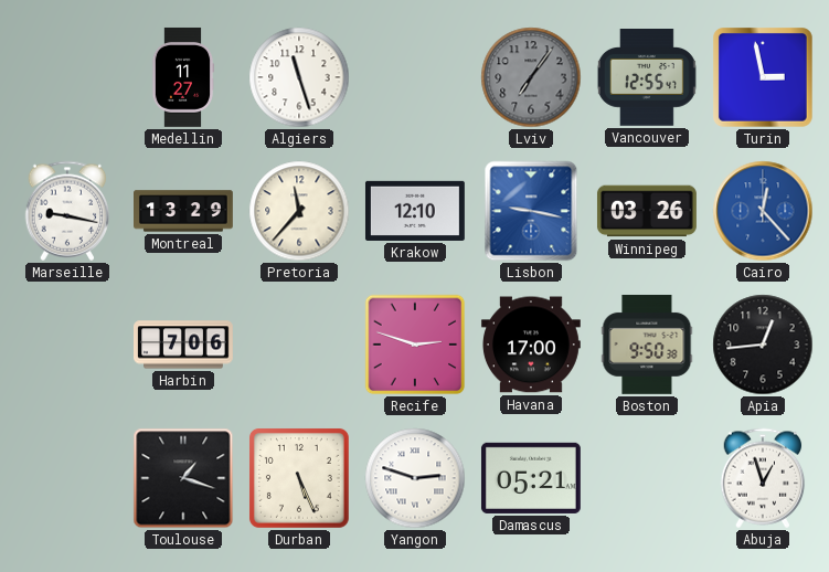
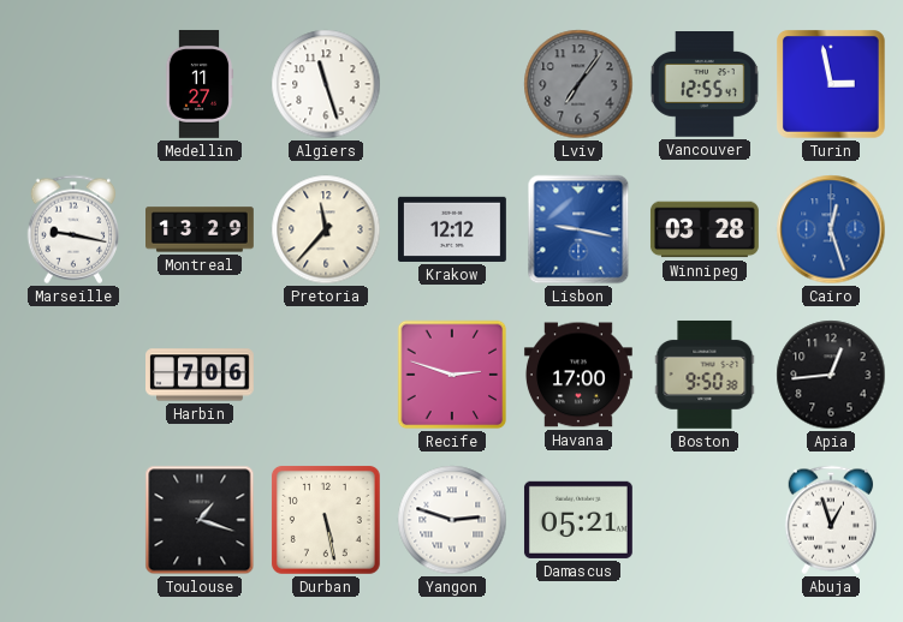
Krakow: 12:10 -> 12:12 (452, 229)
Winnipeg: 03:26 -> 03:28 (705, 229)
Cairo: 12:23 -> 12:27 (831, 229)
Durban: 5:26 -> 5:28 (326, 520)
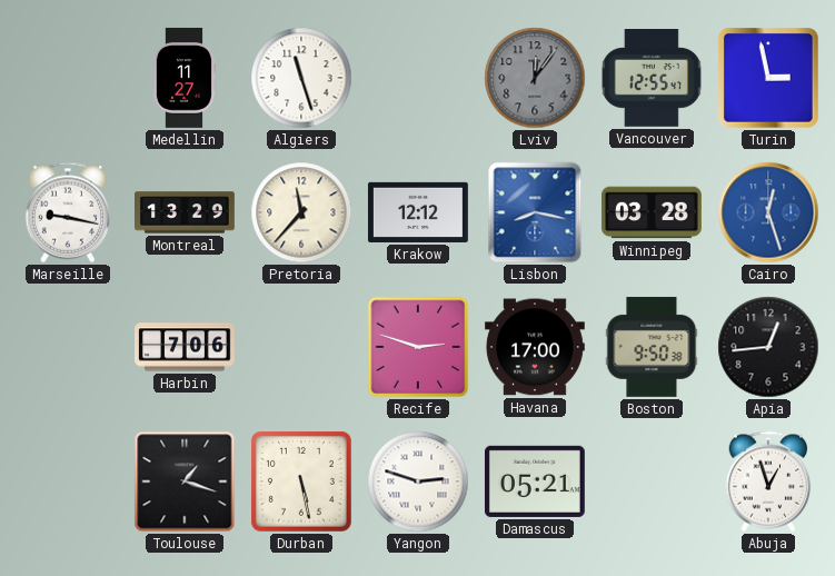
Lviv: 7:06 -> 12:06 (535, 78)
Lisbon: 9:17 -> 8:17 (535, 212)
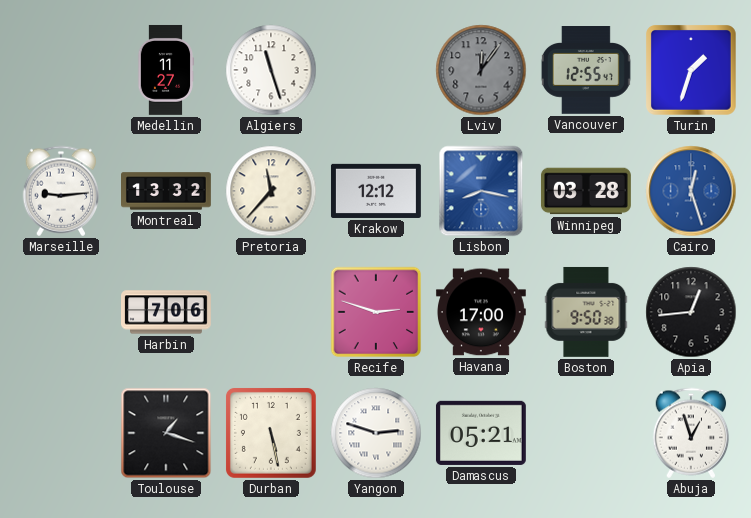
Turin: 2:58 -> 1:33 (692, 71)
Marseille: 9:17 -> 9:14 (61, 191)
Montreal: 13:29 -> 13:32 (167, 191)
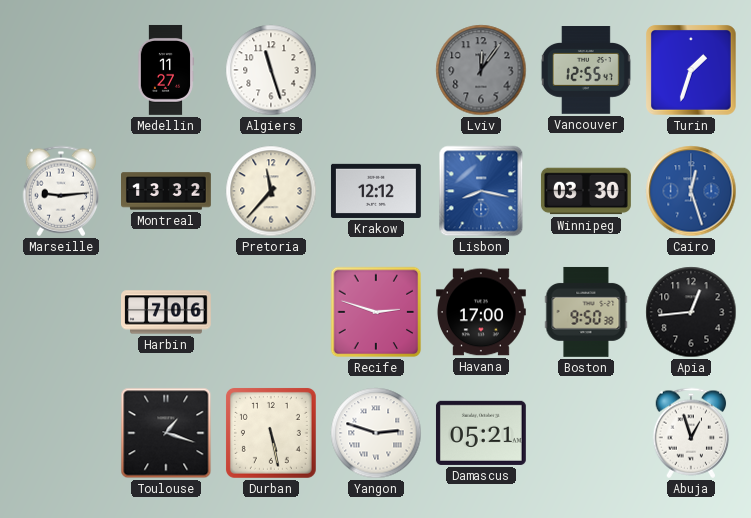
Winnipeg: 03:28 -> 03:30 (586, 191)
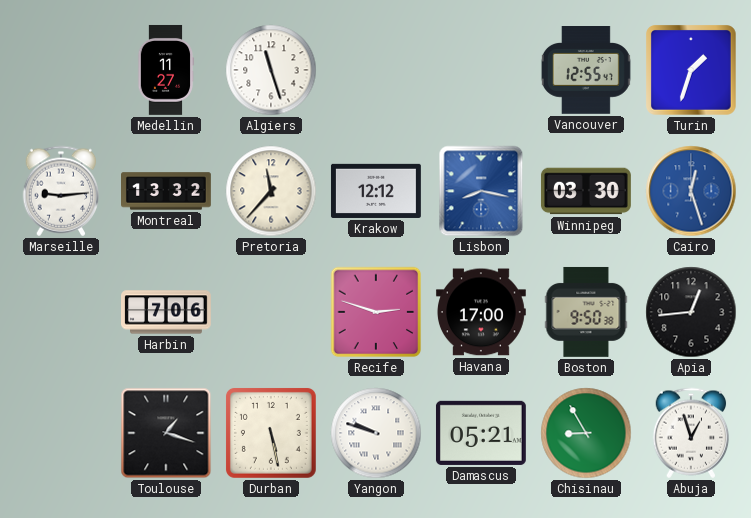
Lviv: 12:06 -> none (481, 70)
Yangon: 2:48 -> 9:48 (376, 433)
Chisinau: none -> 8:55 (586, 433)
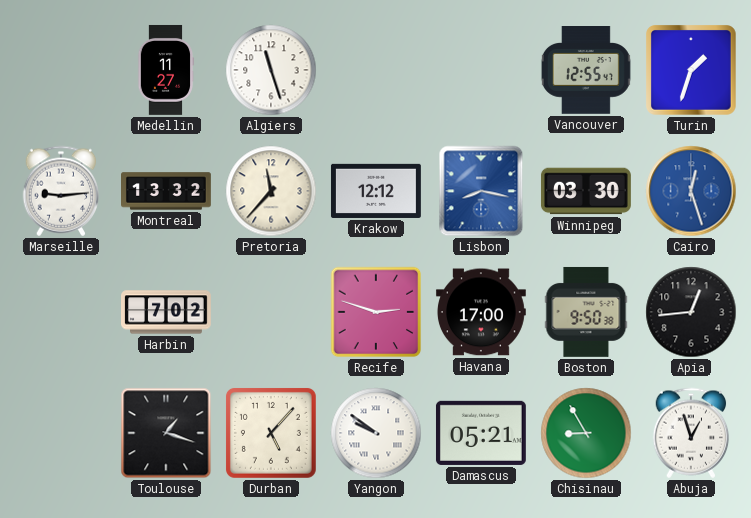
Harbin: 7:06 -> 7:02 (167, 312)
Durban: 5:28 -> 5:07 (271, 433)
Yangon: 9:48 -> 9:51 (376, 433)
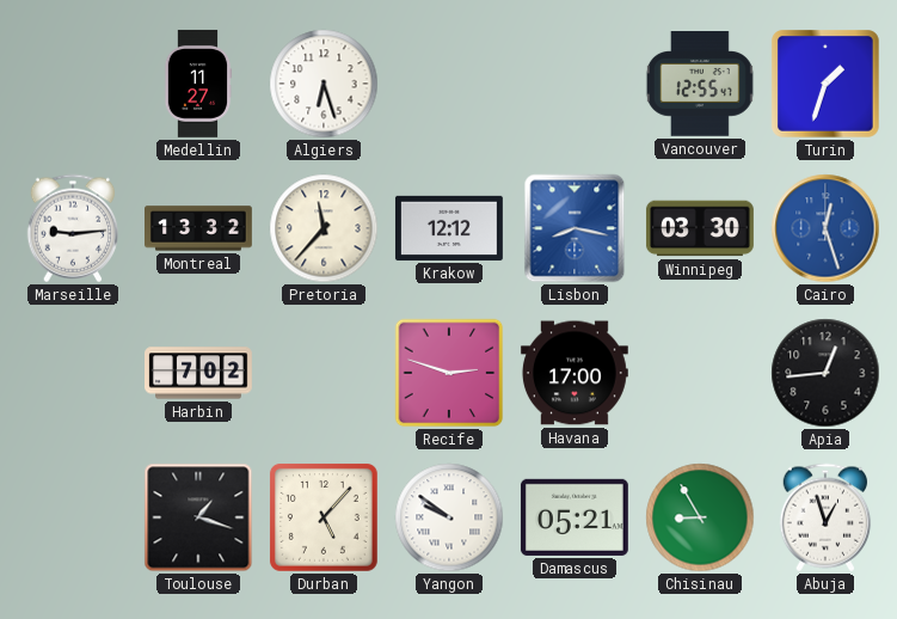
Algiers: 11:27 -> 6:27 (324, 84)
Boston: 9:50 -> none (586, 312)
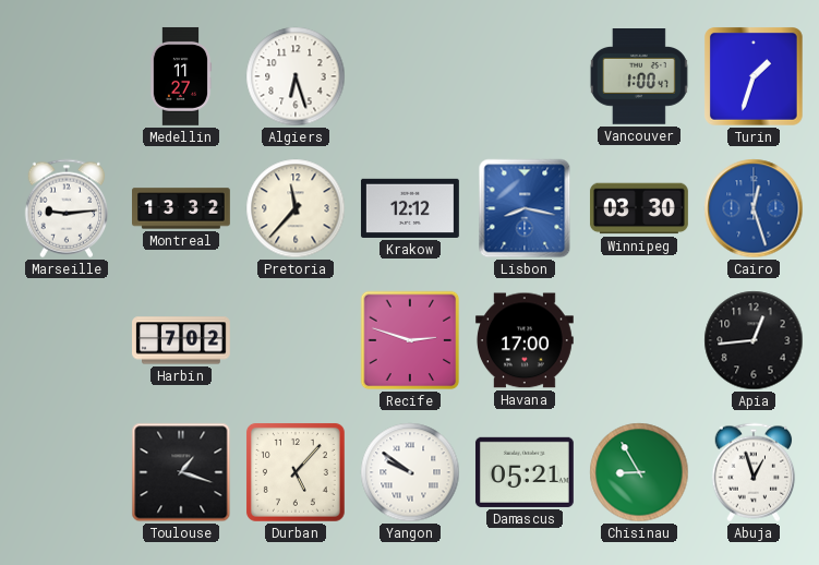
Vancouver: 12:55 -> 1:00 (639, 77)
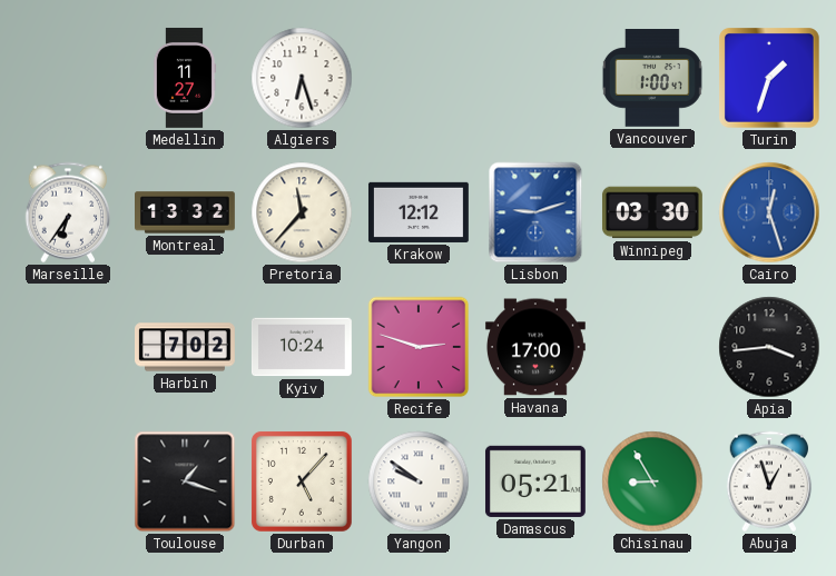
Marseille: 9:14 -> 6:36 (68, 212)
Lisbon: 8:17 -> 9:12 (535, 212)
Kyiv: none -> 10:24 (302, 347)
Apia: 12:44 -> 3:44 (769, 347)
